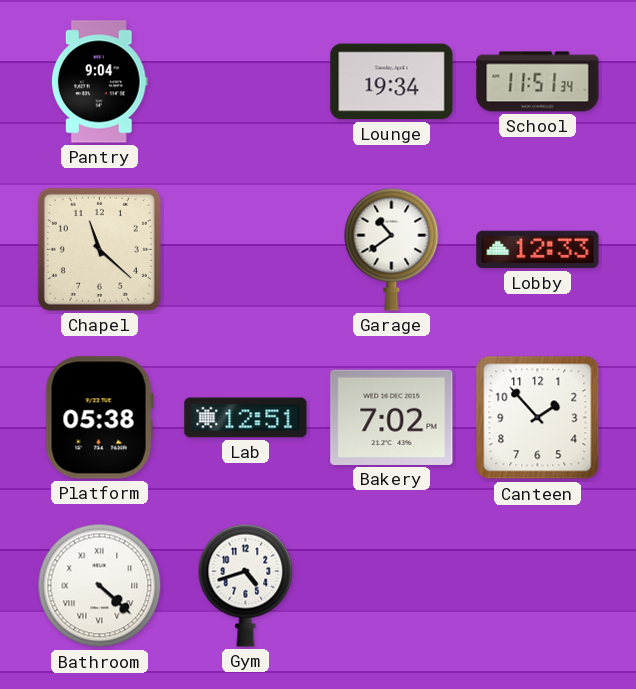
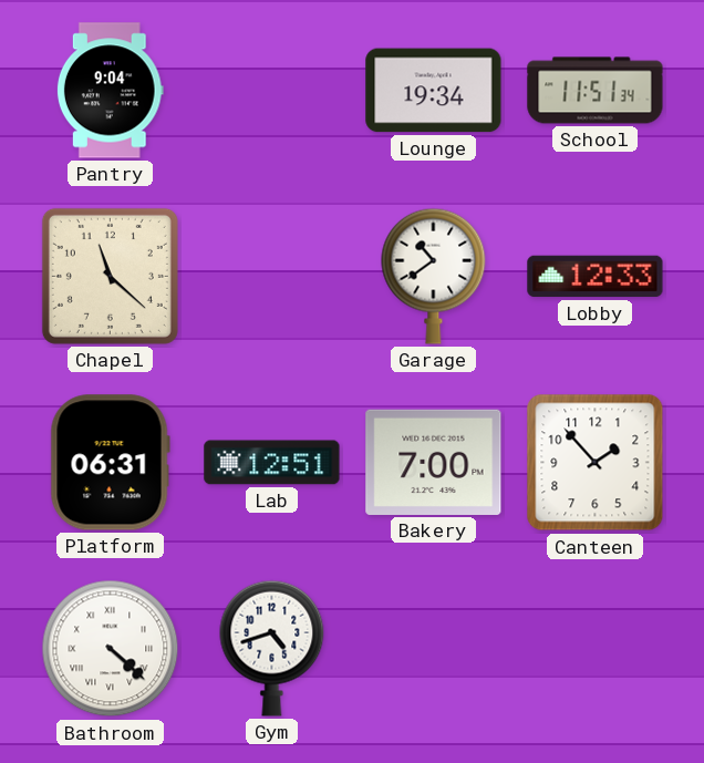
Platform: 05:38 -> 06:31 (110, 463)
Bakery: 7:02 -> 7:00 (434, 462)
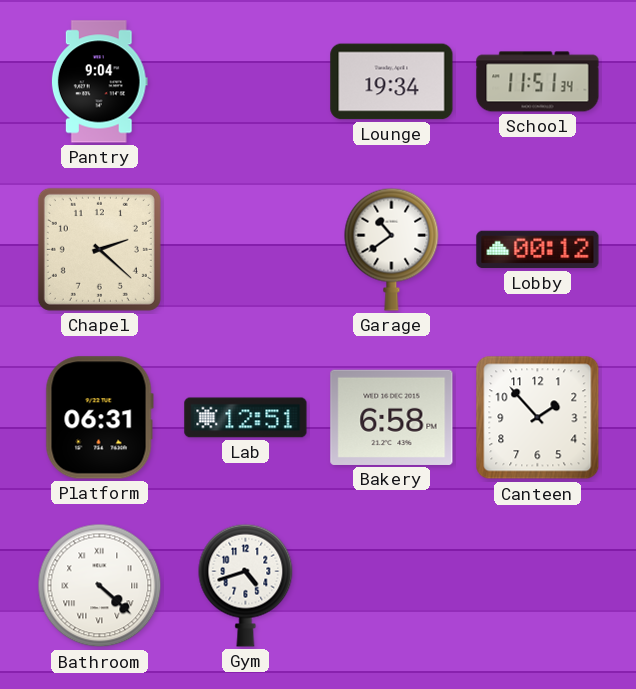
Chapel: 11:22 -> 2:22 (99, 249)
Lobby: 12:33 -> 00:12 (538, 250)
Bakery: 7:00 -> 6:58 (392, 417)
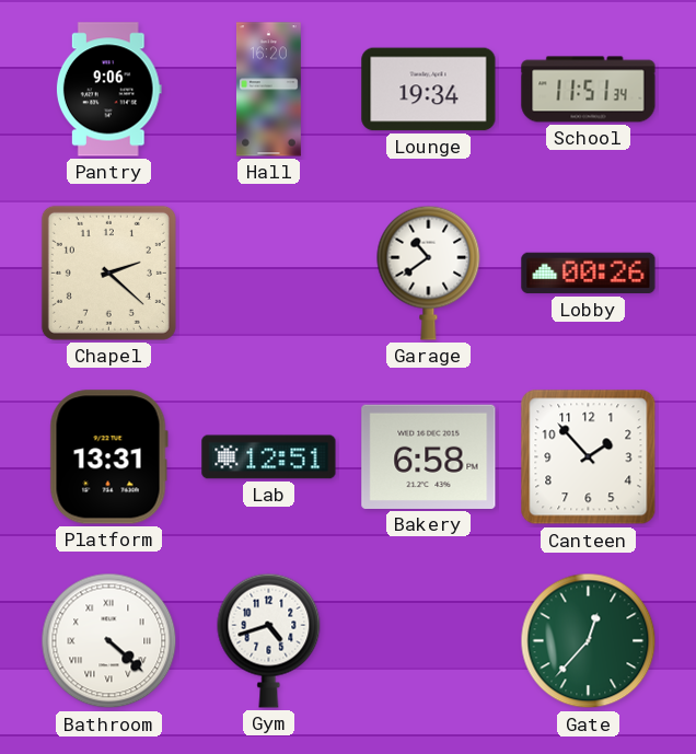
Pantry: 9:04 -> 9:06 (108, 90)
Hall: none -> 16:20 (268, 90)
Lobby: 00:12 -> 00:26 (589, 274)
Platform: 06:31 -> 13:31 (108, 457)
Gate: none -> 12:37 (589, 641)
